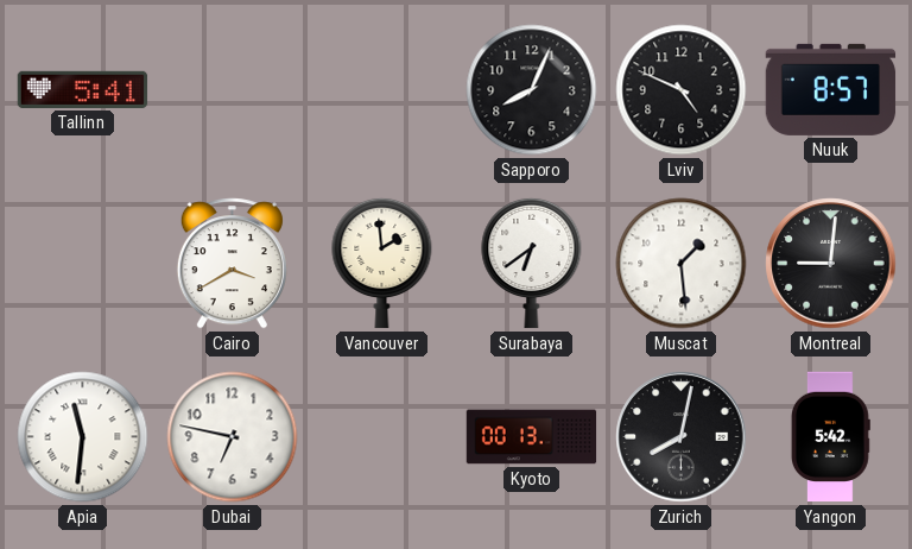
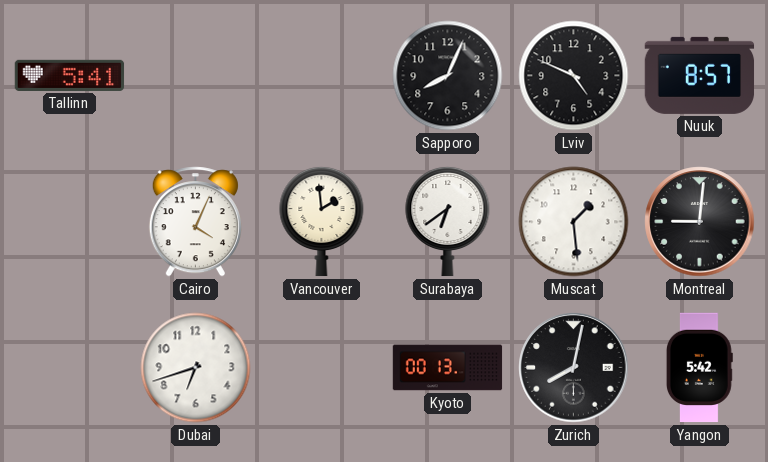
Cairo: 3:40 -> 4:04 (195, 222)
Apia: 11:31 -> none (83, 437)
Dubai: 6:47 -> 6:42 (196, 368)
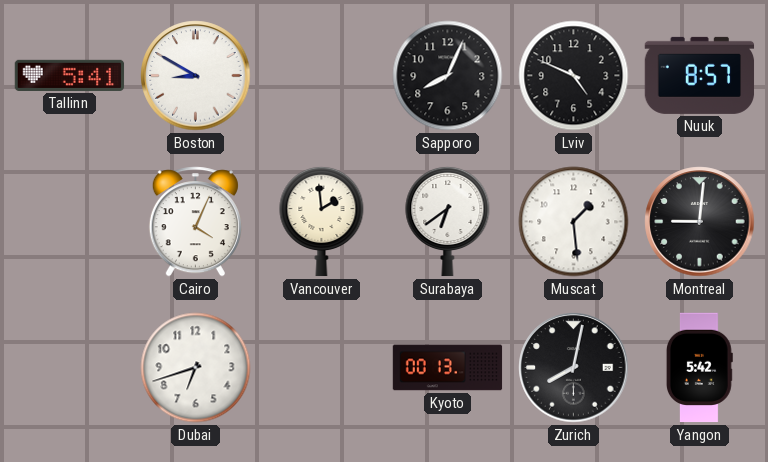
Boston: none -> 8:50 (196, 76)
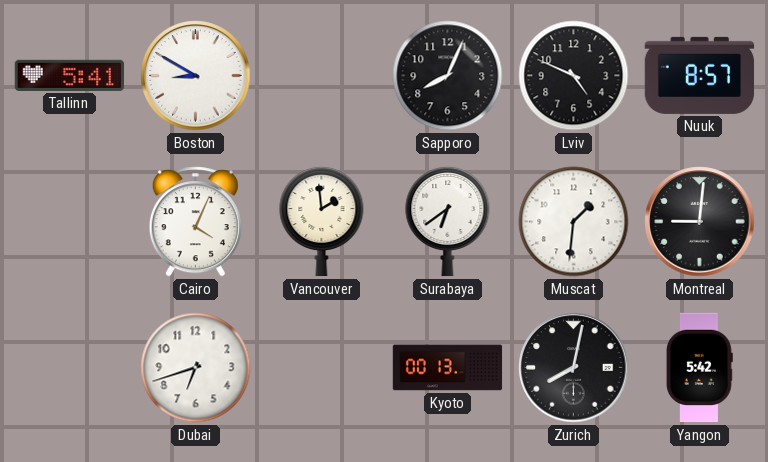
Muscat: 1:29 -> 1:31 (574, 222)
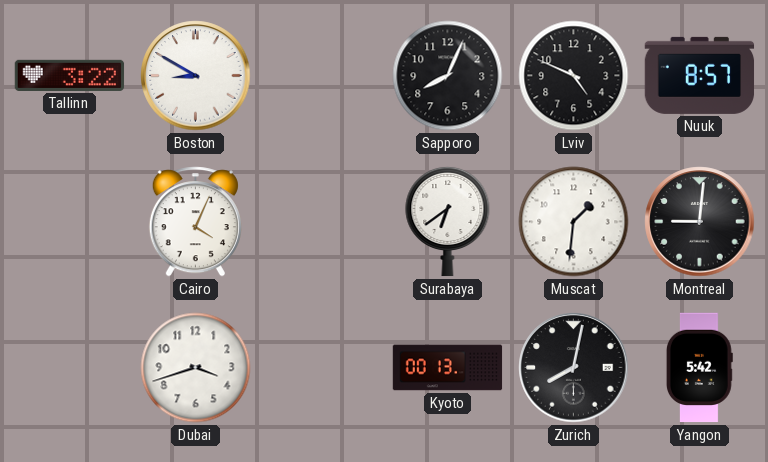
Tallinn: 5:41 -> 3:22 (70, 75)
Vancouver: 1:59 -> none (322, 221)
Dubai: 6:42 -> 3:42 (196, 368)
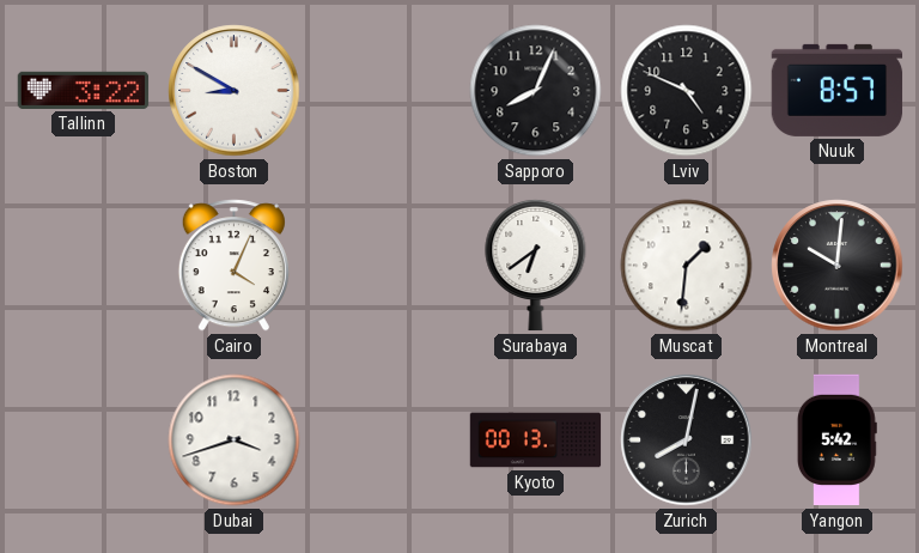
Montreal: 9:01 -> 10:01 (838, 266)
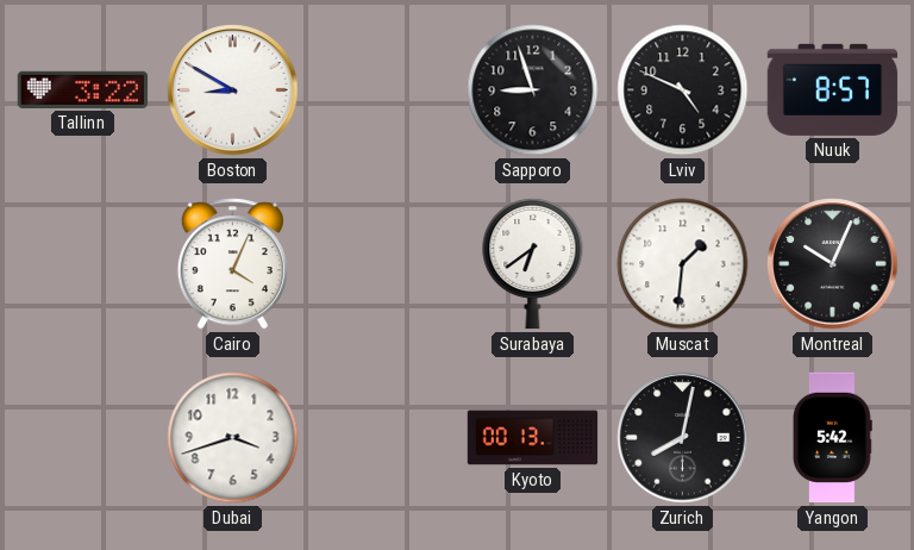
Sapporo: 8:04 -> 8:57 (533, 90)
Montreal: 10:01 -> 10:04 (833, 264)
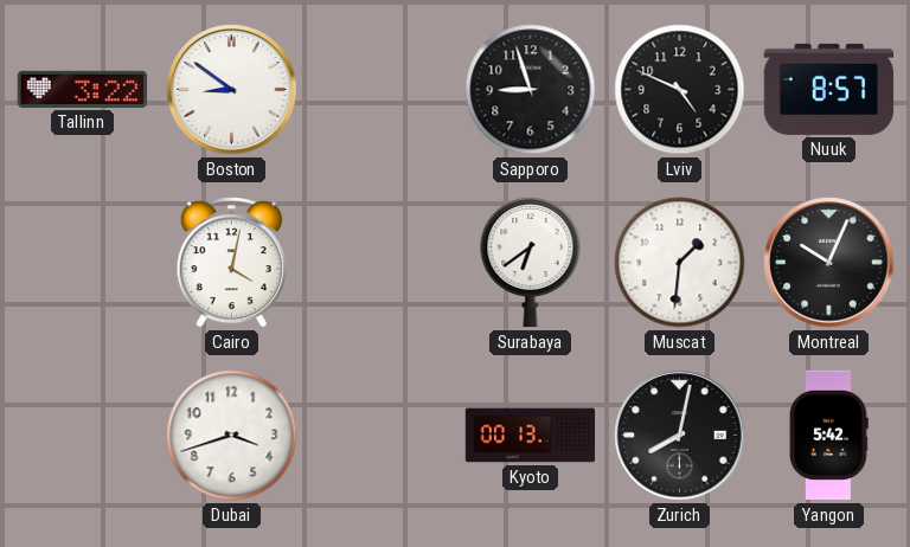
Boston: 8:50 -> 8:51 (232, 90)
Cairo: 4:04 -> 4:02 (231, 263)
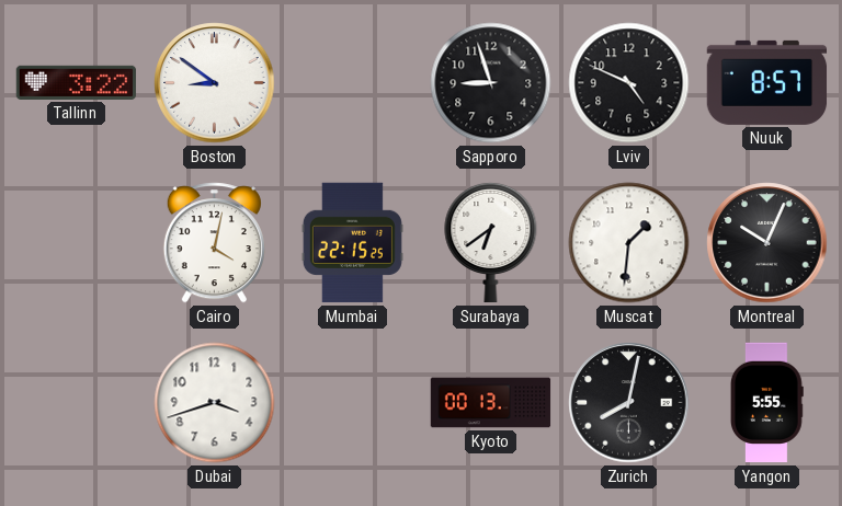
Mumbai: none -> 22:15 (352, 243)
Yangon: 5:42 -> 5:55 (766, 403)
